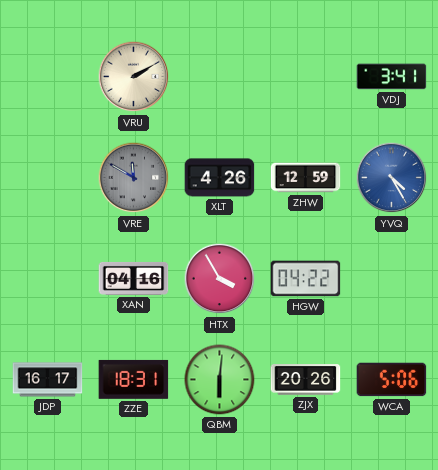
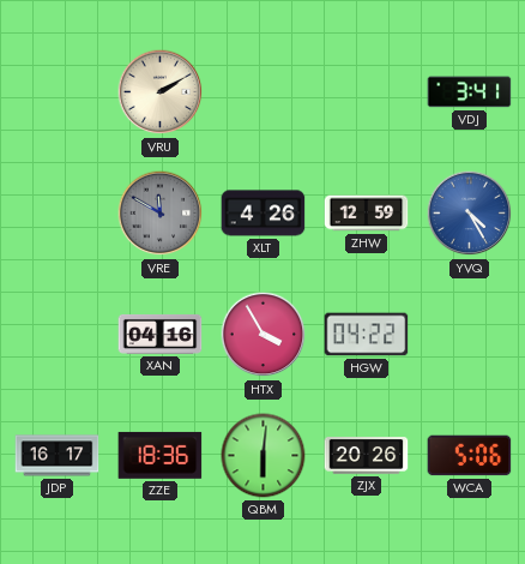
ZZE: 18:31 -> 18:36 (161, 455)
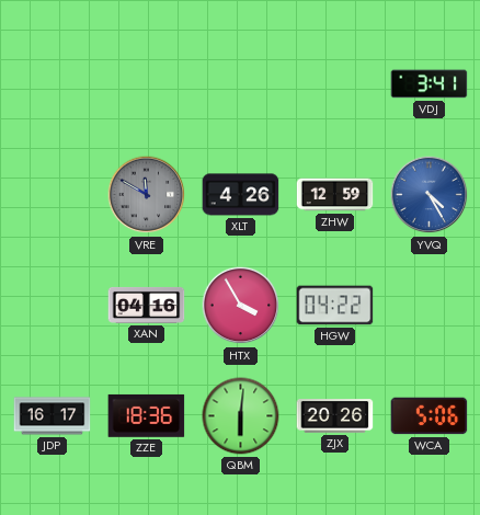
VRU: 2:10 -> none (161, 92)
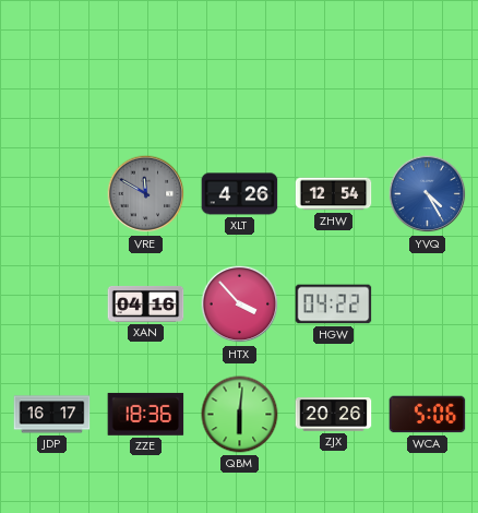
VDJ: 3:41 -> none (430, 84)
ZHW: 12:59 -> 12:54 (334, 194)
HTX: 3:55 -> 3:53 (240, 305)
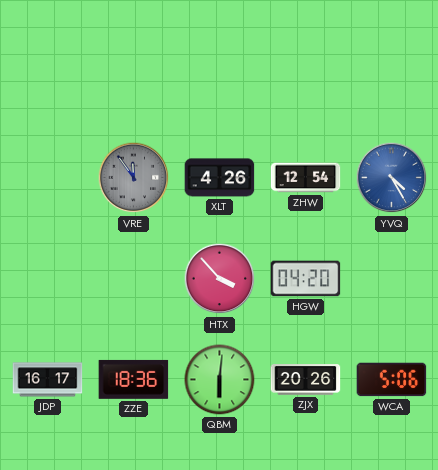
VRE: 11:50 -> 11:54 (134, 178)
XAN: 04:16 -> none (146, 303)
HGW: 04:22 -> 04:20 (306, 279)
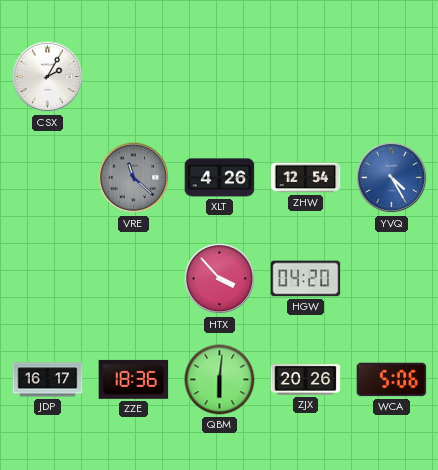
CSX: none -> 2:05 (48, 77)
VRE: 11:54 -> 11:22 (134, 178)
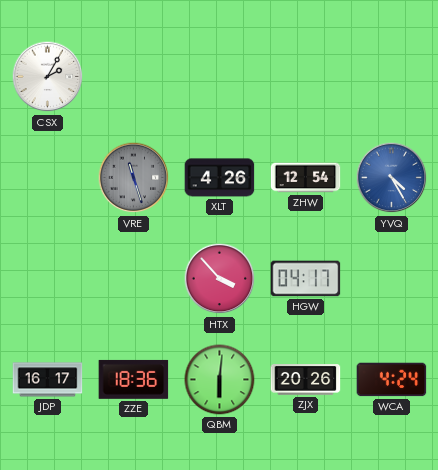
VRE: 11:22 -> 11:27 (134, 178)
HGW: 04:20 -> 04:17 (306, 279)
WCA: 5:06 -> 4:24 (392, 380)
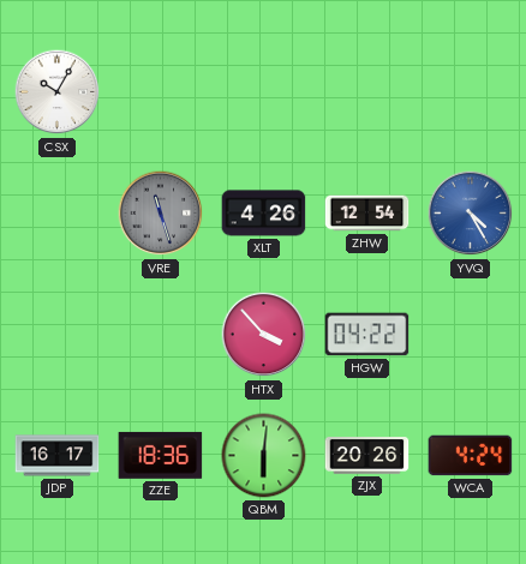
CSX: 2:05 -> 10:05 (58, 92)
HGW: 04:17 -> 04:22 (367, 335)
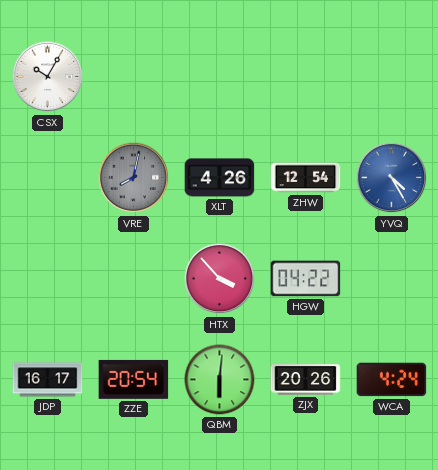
VRE: 11:27 -> 8:02 (134, 178)
ZZE: 18:36 -> 20:54 (134, 379)
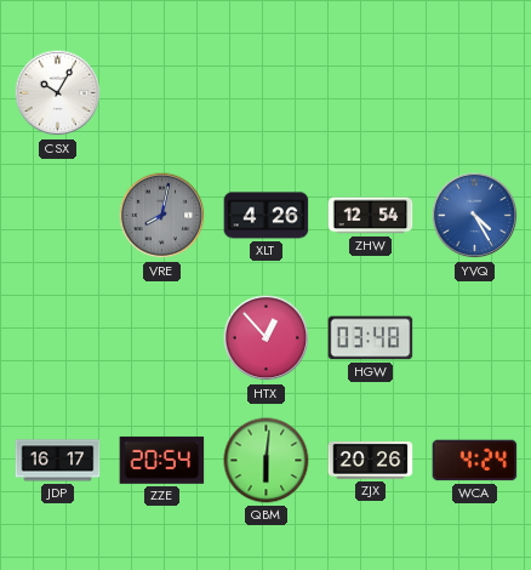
HTX: 3:53 -> 12:53 (267, 338)
HGW: 04:22 -> 03:48 (371, 338)
